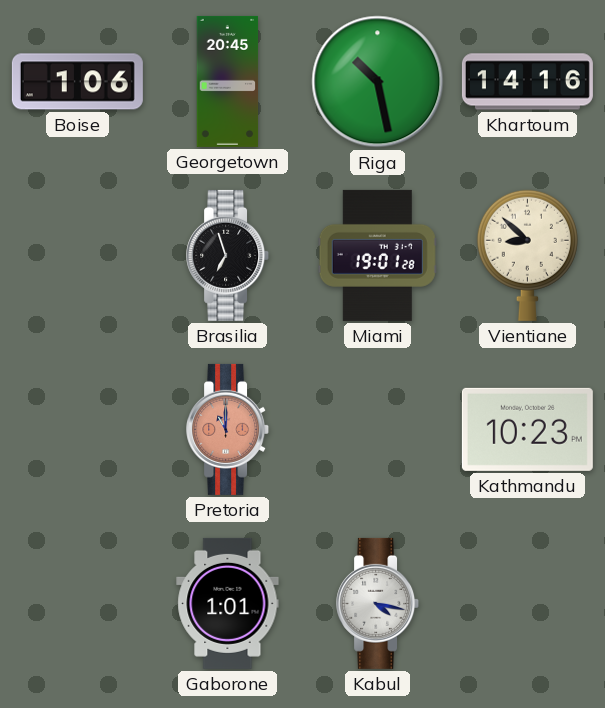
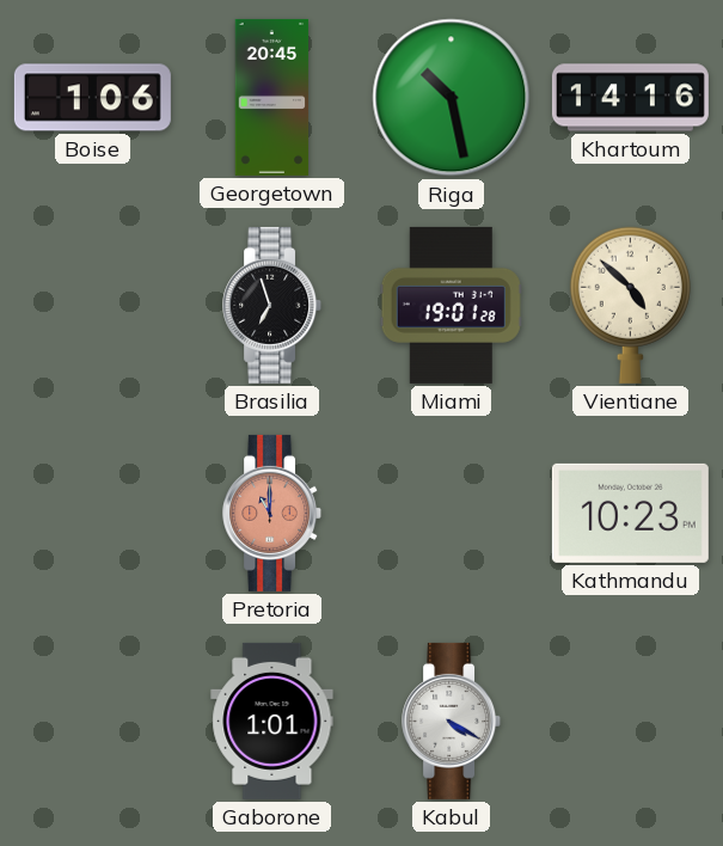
Vientiane: 8:52 -> 4:52 (630, 305)
Kabul: 4:17 -> 4:20 (452, 721)
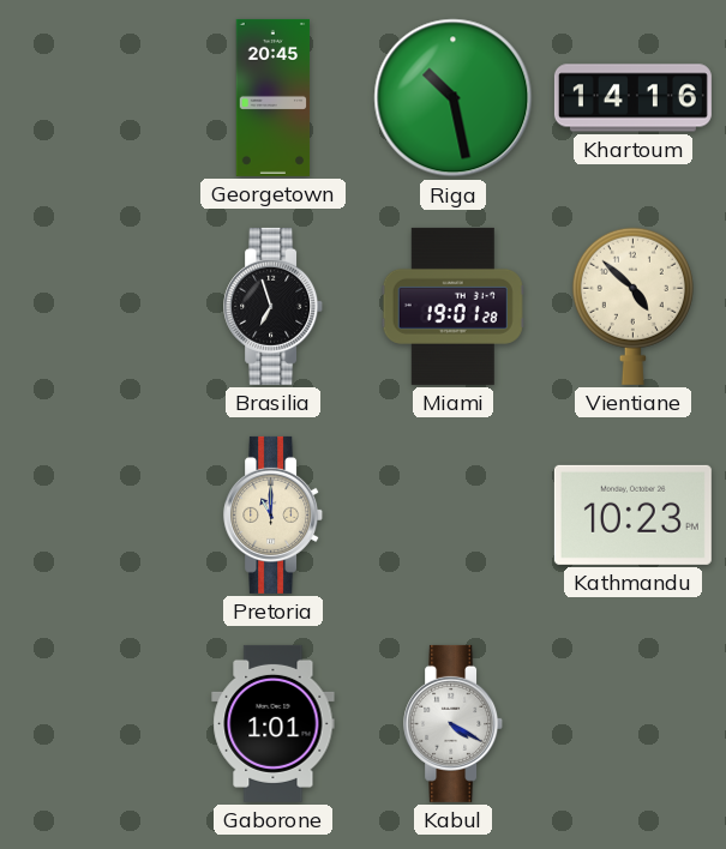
Boise: 1:06 -> none (92, 98)
Pretoria dial: salmon -> cream (274, 514)
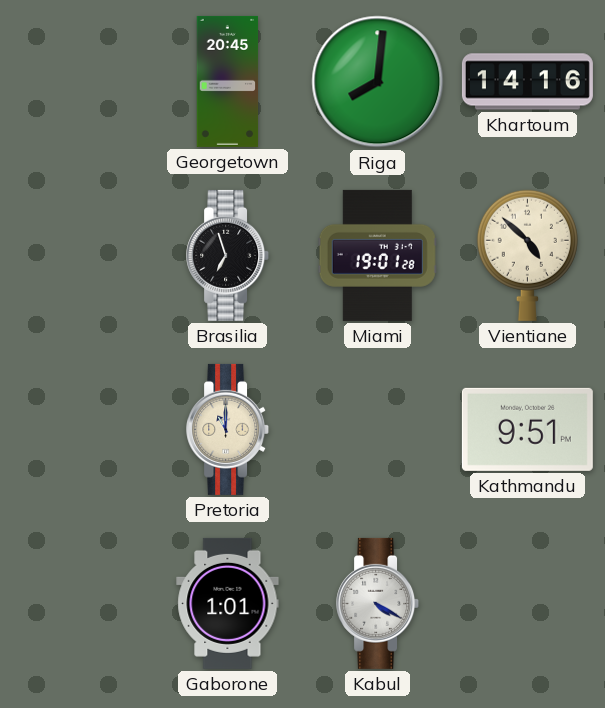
Riga: 10:28 -> 8:01 (378, 82)
Kathmandu: 10:23 -> 9:51 (527, 429)
